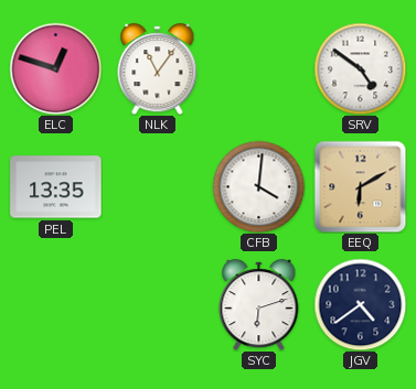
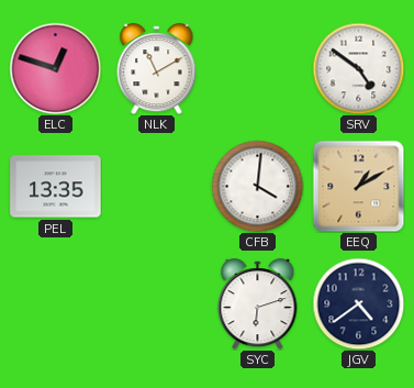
NLK: 11:06 -> 11:10 (157, 69)
EEQ: 6:10 -> 1:10 (358, 186)
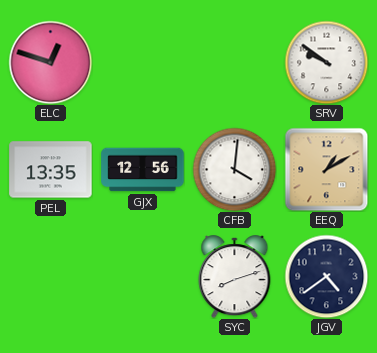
NLK: 11:10 -> none (157, 69)
SRV: 4:51 -> 9:51 (326, 62)
GJX: none -> 12:56 (143, 170)
SYC: 6:12 -> 8:12 (235, 277)
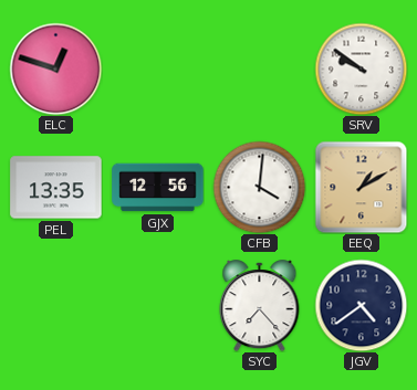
SYC: 8:12 -> 7:23 (260, 306)
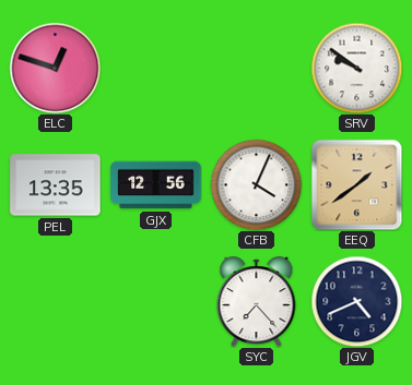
CFB: 4:01 -> 4:04 (256, 184)
EEQ: 1:10 -> 1:39 (356, 184)
JGV: 4:39 -> 4:41 (356, 301)
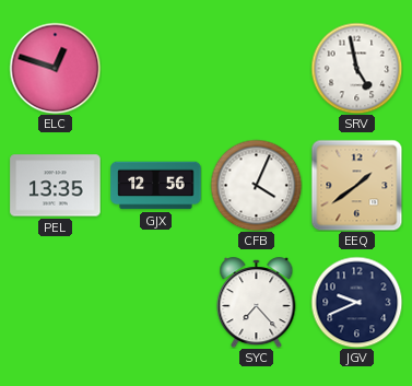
SRV: 9:51 -> 4:58 (356, 68)
JGV: 4:41 -> 9:41 (356, 302)
